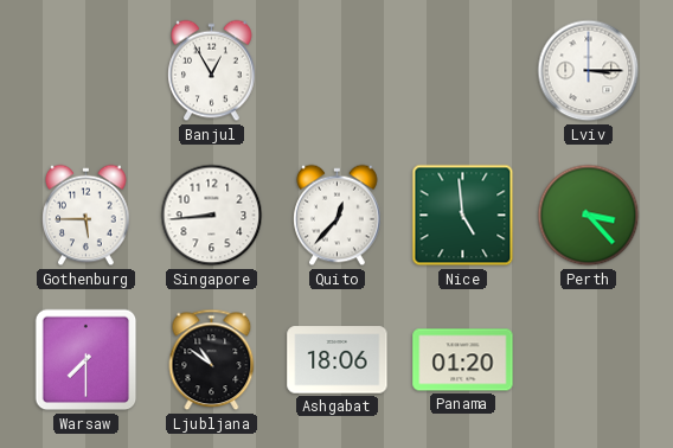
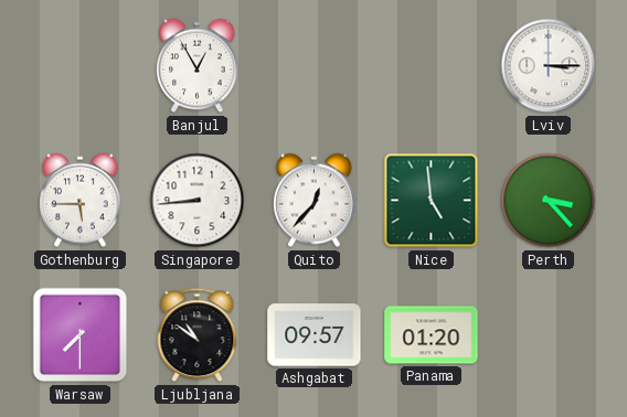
Ashgabat: 18:06 -> 09:57 (315, 335)
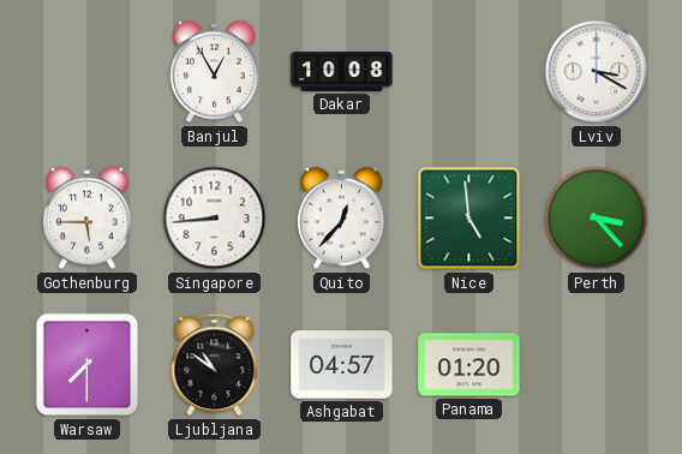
Dakar: none -> 10:08 (342, 71)
Lviv: 3:15 -> 3:20 (597, 72)
Ashgabat: 09:57 -> 04:57 (342, 365)
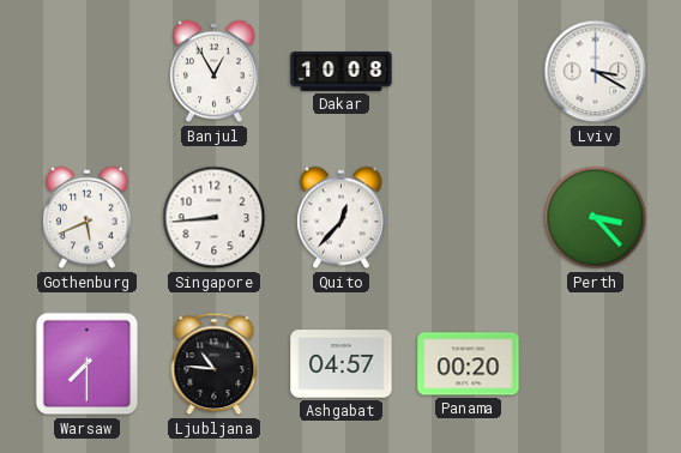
Gothenburg: 5:45 -> 5:41 (88, 218)
Nice: 4:59 -> none (469, 219)
Ljubljana: 10:51 -> 10:46 (215, 364)
Panama: 01:20 -> 00:20 (469, 364)
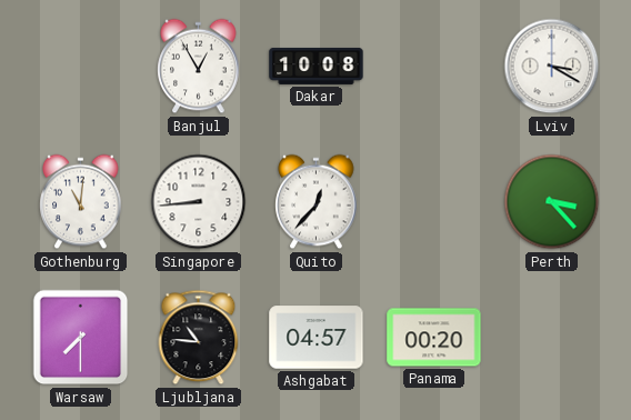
Gothenburg: 5:41 -> 11:01 (81, 202)
